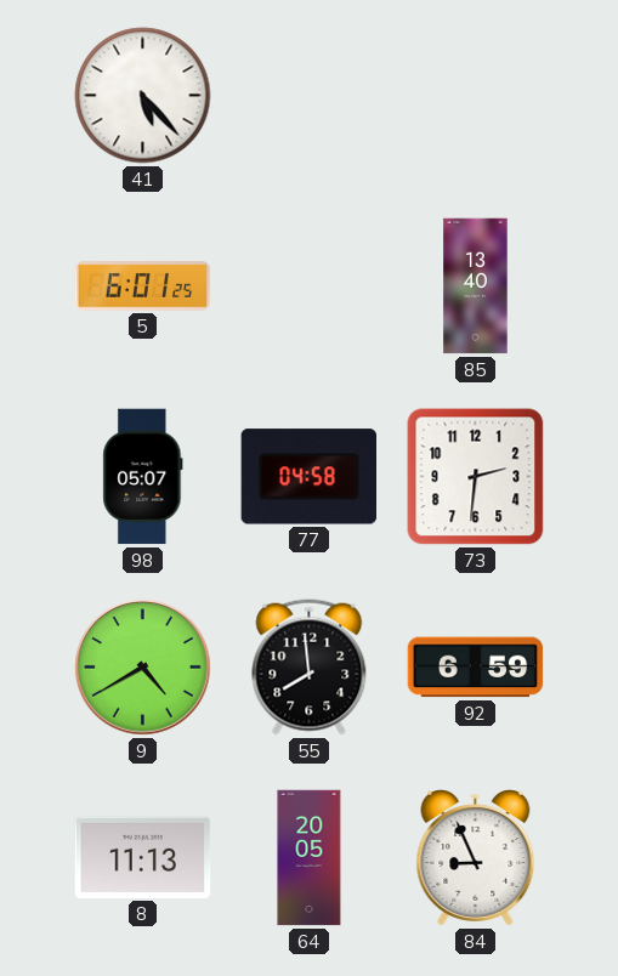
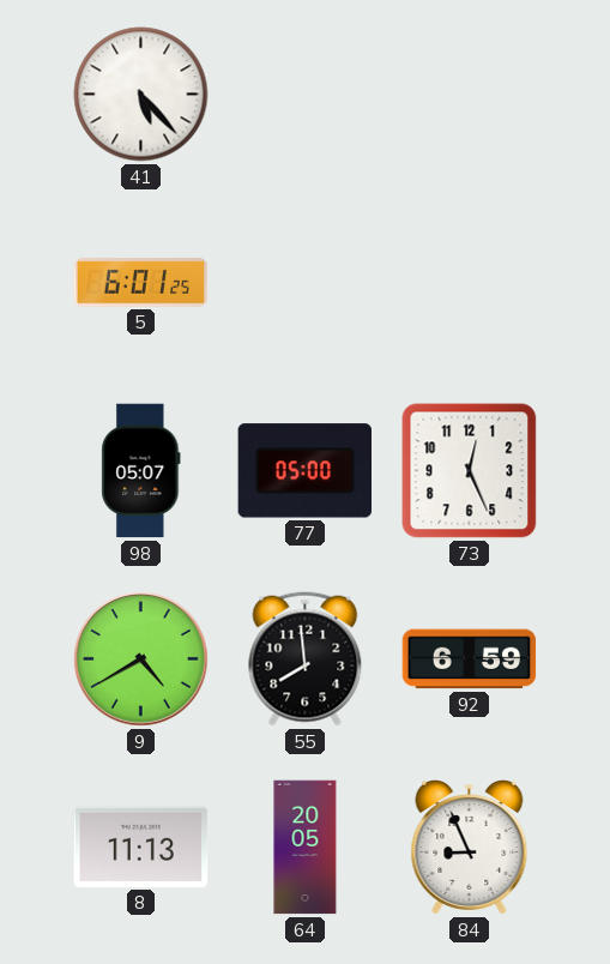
85: 13:40 -> none (476, 286)
77: 04:58 -> 05:00 (304, 471)
73: 2:31 -> 12:26 (470, 471)
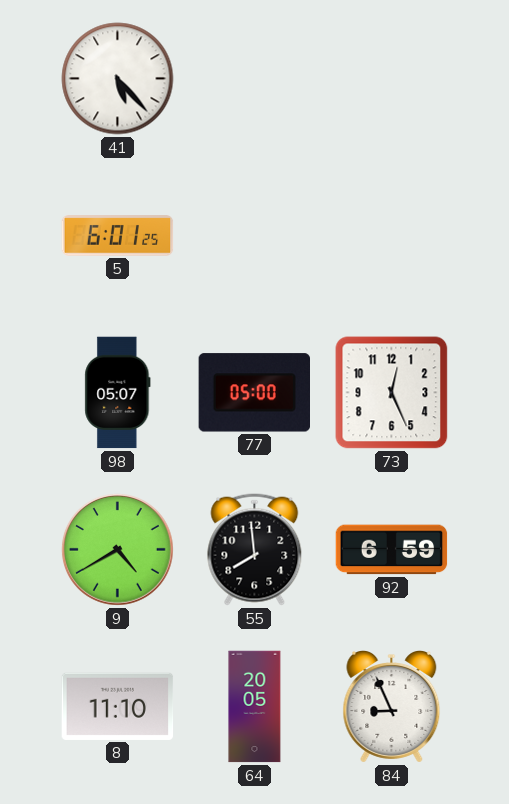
8: 11:13 -> 11:10 (118, 706)
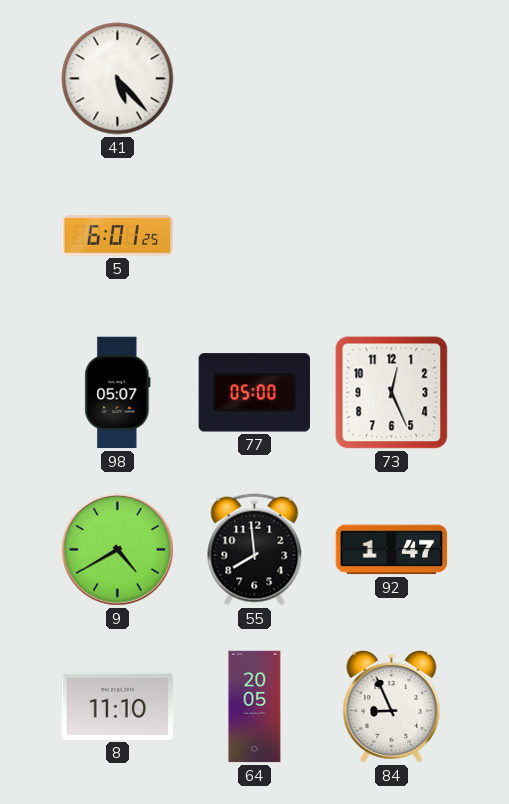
92: 6:59 -> 1:47 (392, 550)
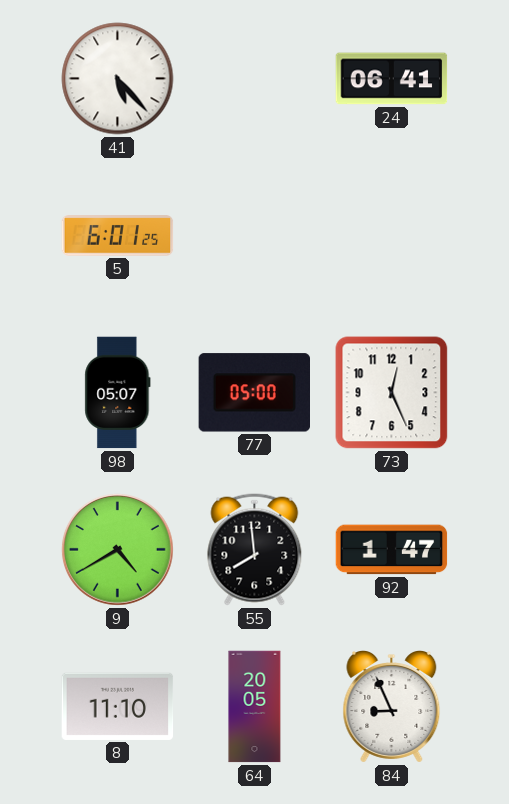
24: none -> 06:41 (392, 79)
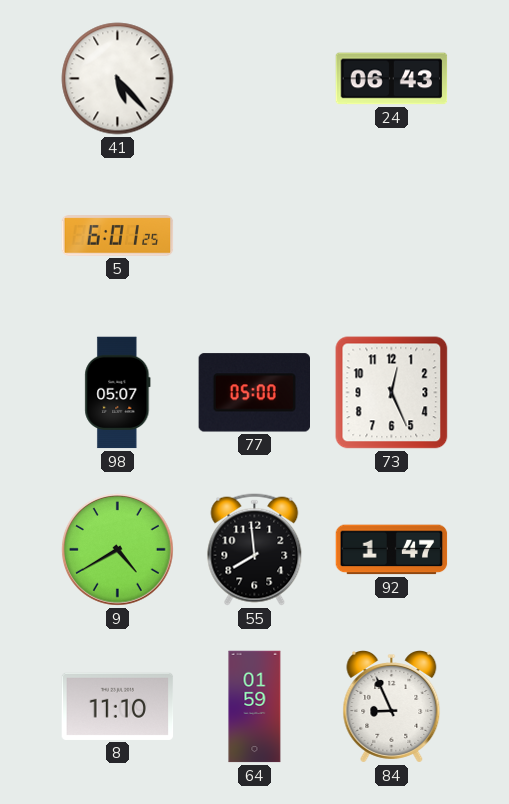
24: 06:41 -> 06:43 (392, 79)
64: 20:05 -> 01:59 (255, 707)
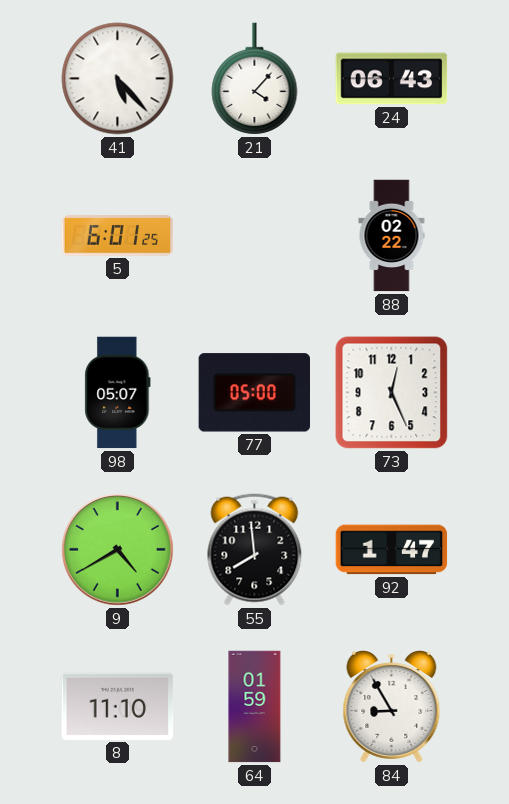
21: none -> 4:07 (255, 79)
88: none -> 02:22 (392, 236)
84: 8:56 -> 8:55 (392, 707)
